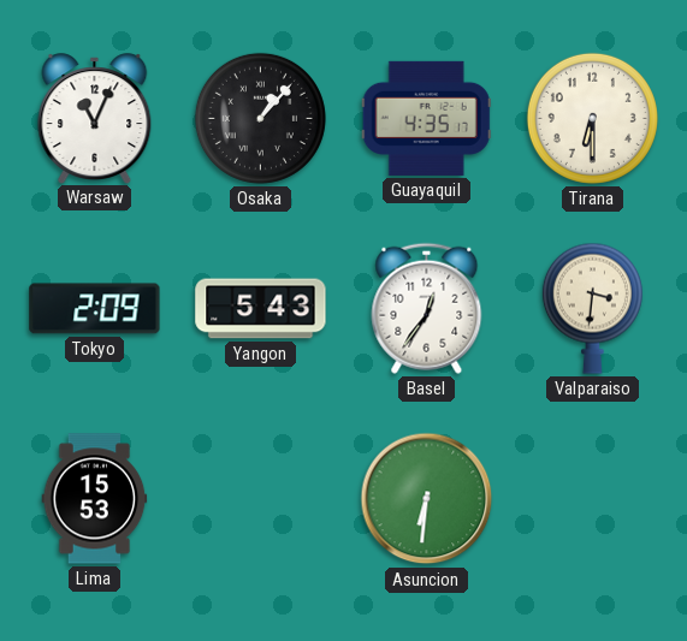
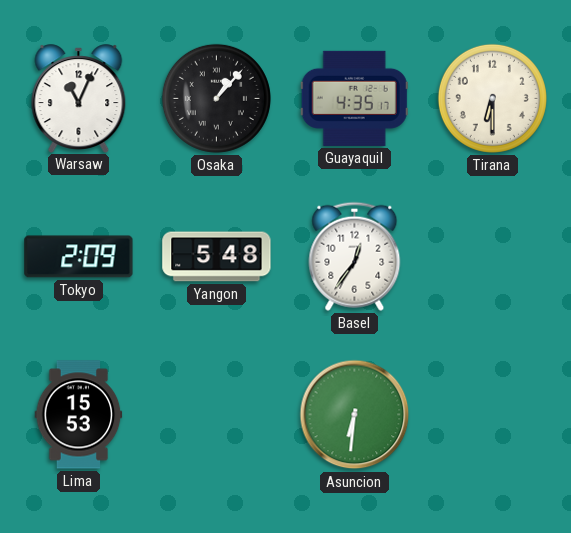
Yangon: 5:43 -> 5:48 (217, 257)
Valparaiso: 3:31 -> none (592, 308)
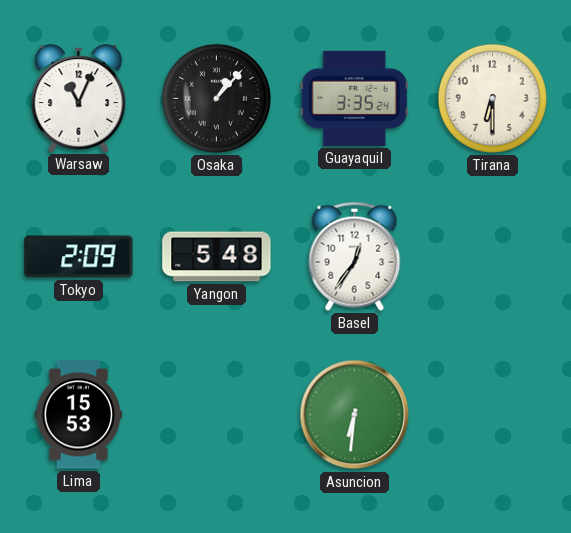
Guayaquil: 4:35 -> 3:35 (354, 98)
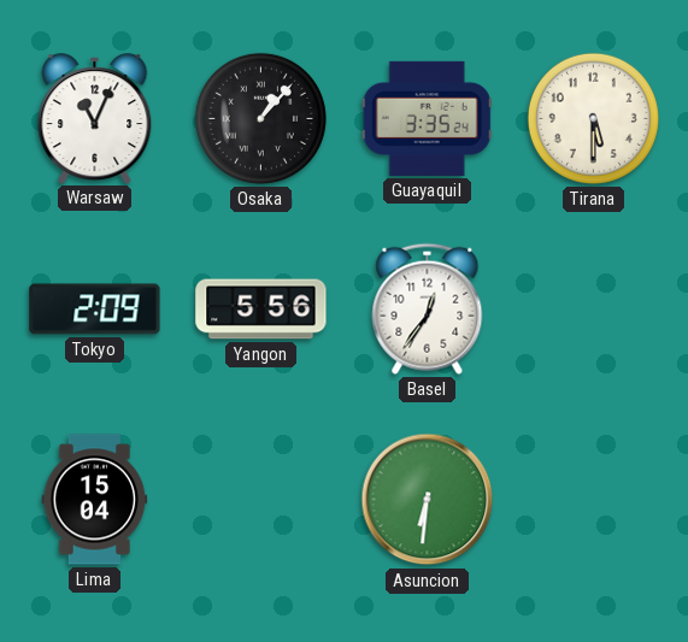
Tirana: 6:30 -> 5:30 (593, 118)
Yangon: 5:48 -> 5:56 (261, 310)
Lima: 15:53 -> 15:04 (95, 500)
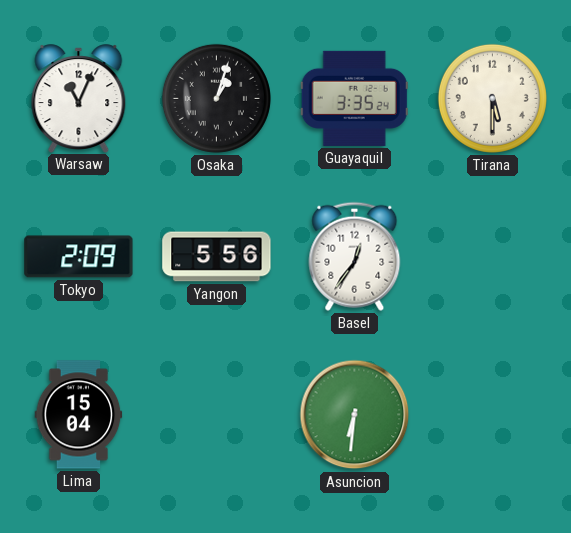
Osaka: 1:07 -> 1:03 (216, 98)
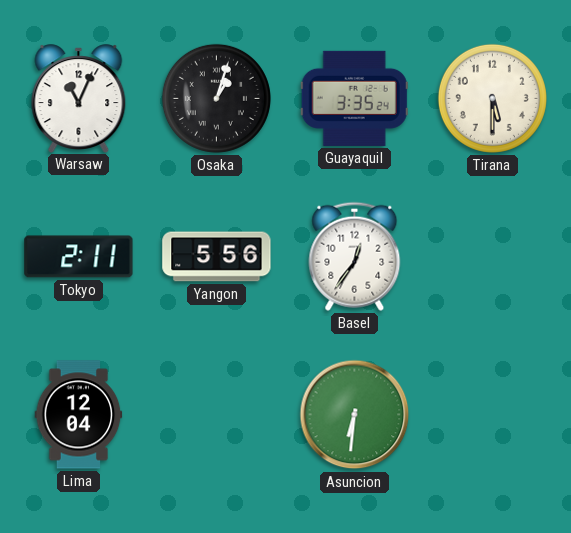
Tokyo: 2:09 -> 2:11 (79, 257)
Lima: 15:04 -> 12:04 (79, 415)
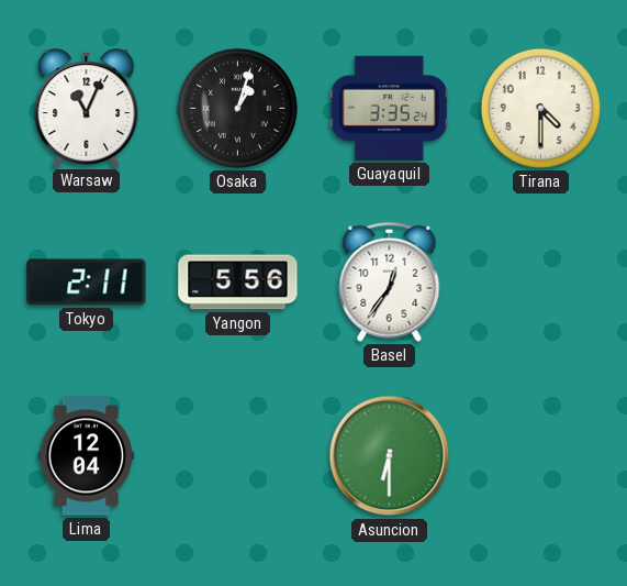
Tirana: 5:30 -> 4:30 (540, 108)
Asuncion: 6:31 -> 6:30 (390, 456)
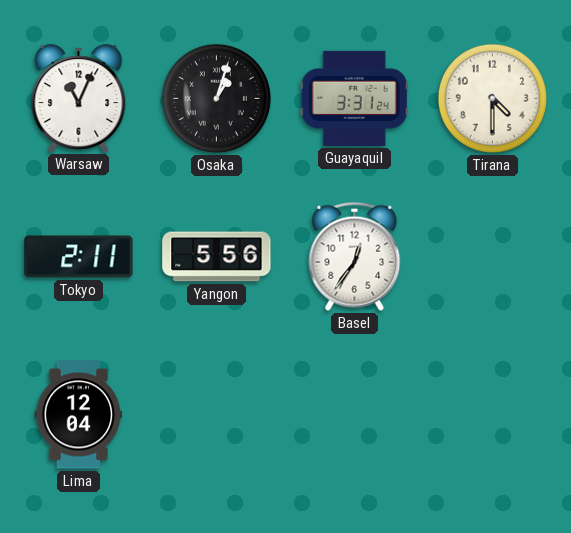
Guayaquil: 3:35 -> 3:31 (354, 98)
Asuncion: 6:30 -> none (390, 456)
